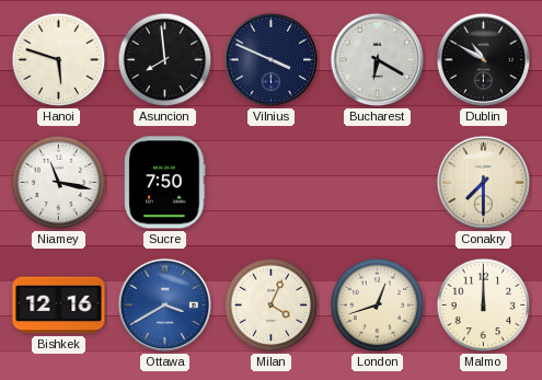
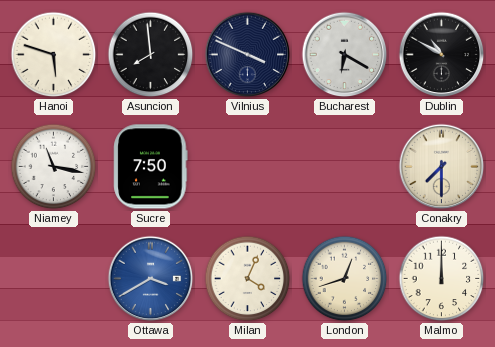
Bishkek: 12:16 -> none (59, 306)
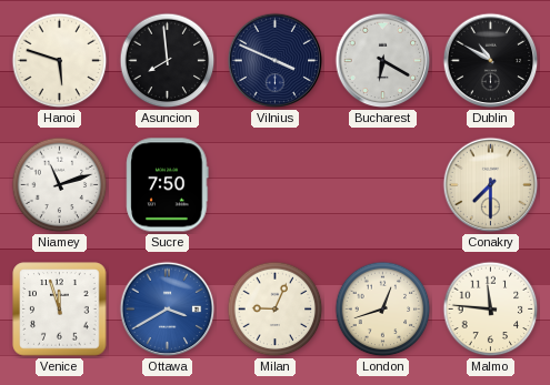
Niamey: 11:17 -> 11:12 (60, 185)
Venice: none -> 11:57 (60, 310)
Milan: 4:04 -> 9:04 (276, 310)
Malmo: 12:00 -> 11:46 (491, 310)
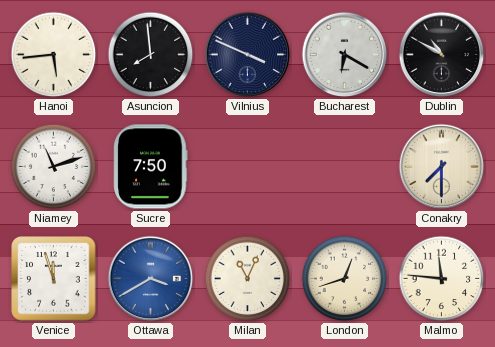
Hanoi: 5:48 -> 5:44 (54, 55)
Milan: 9:04 -> 11:04 (248, 279)
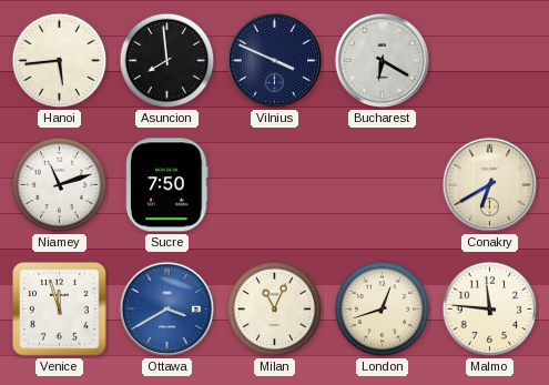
Dublin: 10:50 -> none (442, 55)
Conakry: 7:30 -> 6:40 (490, 185)
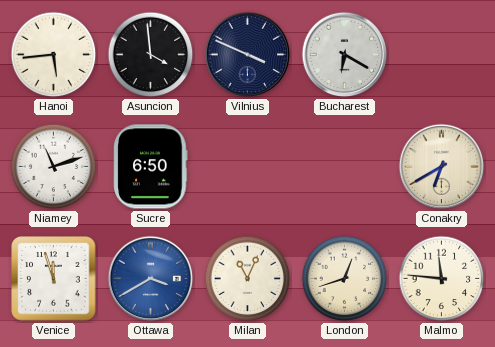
Asuncion: 7:59 -> 3:59 (151, 55)
Sucre: 7:50 -> 6:50 (151, 167)
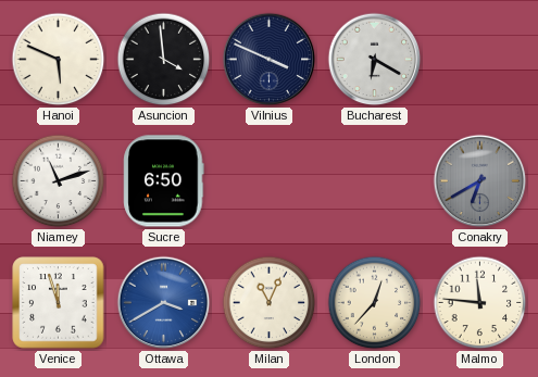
Hanoi: 5:44 -> 5:49 (59, 60)
Conakry dial: cream -> grey (480, 181)
London: 12:42 -> 12:37 (375, 303)
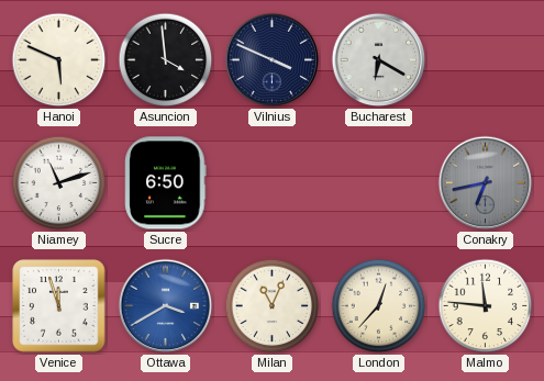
Conakry: 6:40 -> 6:43 (486, 183)
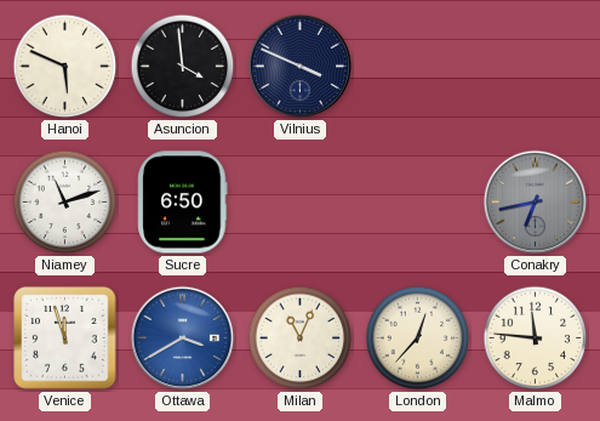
Bucharest: 6:20 -> none (379, 60)
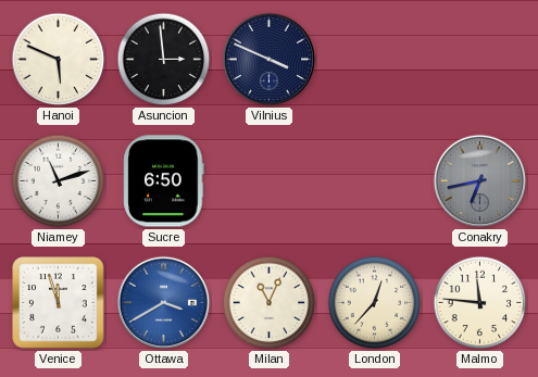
Asuncion: 3:59 -> 2:59 (164, 60)
